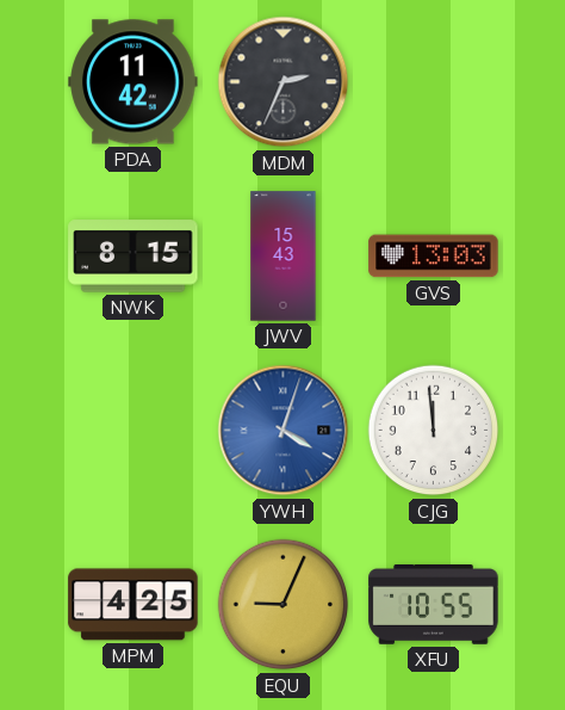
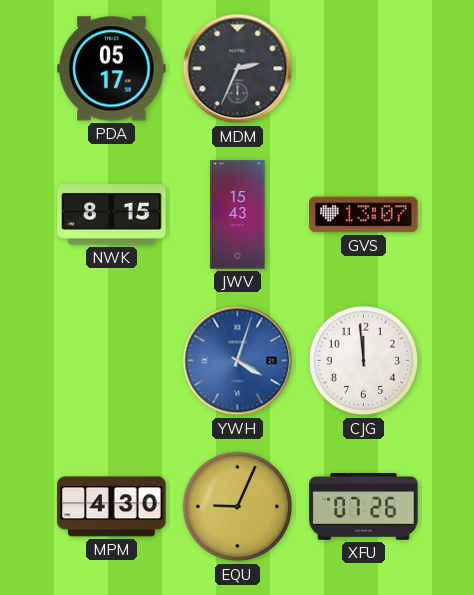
PDA: 11:42 -> 05:17 (112, 69)
GVS: 13:03 -> 13:07 (364, 215)
MPM: 4:25 -> 4:30 (112, 507)
XFU: 10:55 -> 07:26 (364, 507)
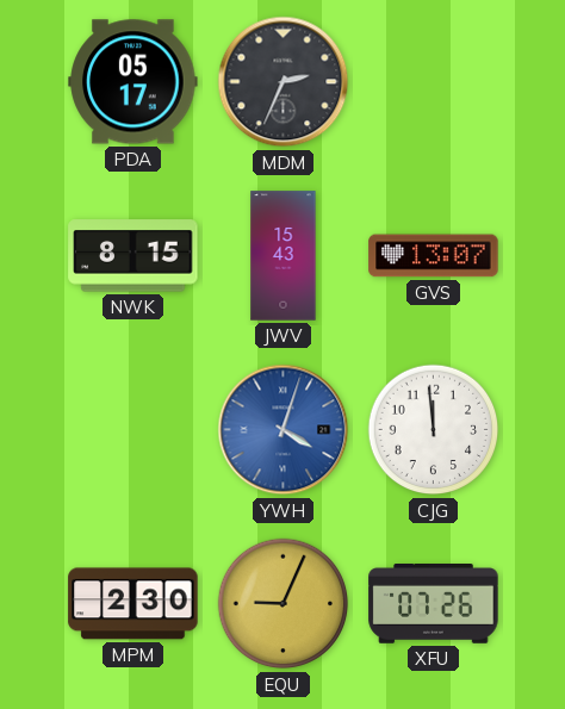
MPM: 4:30 -> 2:30 (134, 604)
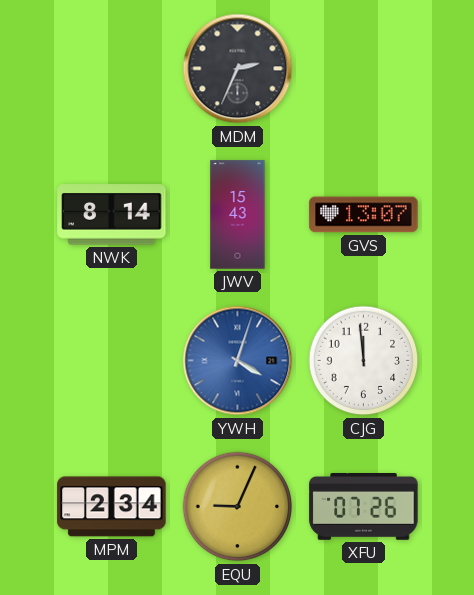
PDA: 05:17 -> none (134, 82)
NWK: 8:15 -> 8:14 (112, 215)
MPM: 2:30 -> 2:34 (112, 507)
